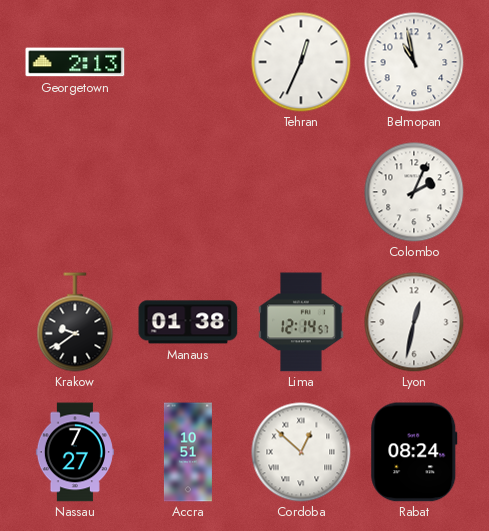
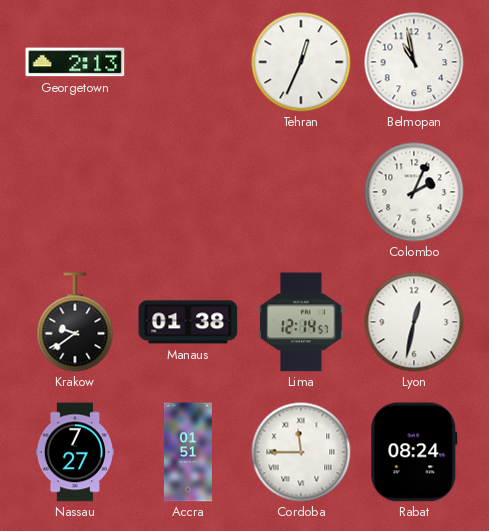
Accra: 10:51 -> 01:51 (188, 452)
Cordoba: 12:52 -> 11:45 (301, 452)
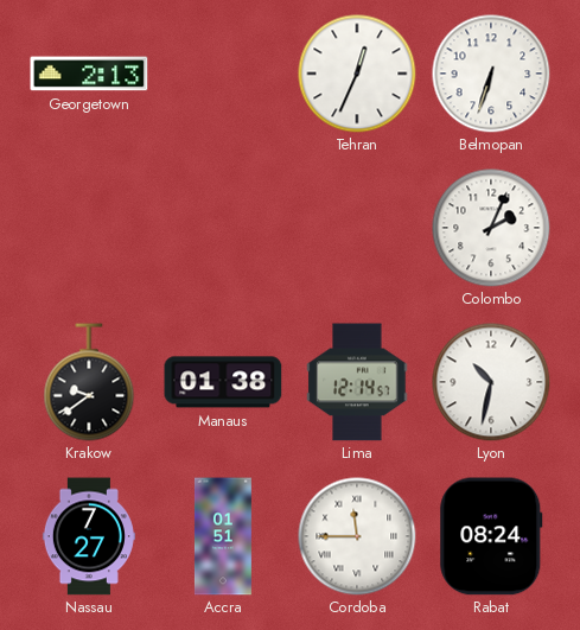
Belmopan: 10:58 -> 6:33 (491, 74)
Lyon: 12:32 -> 10:32 (491, 382)
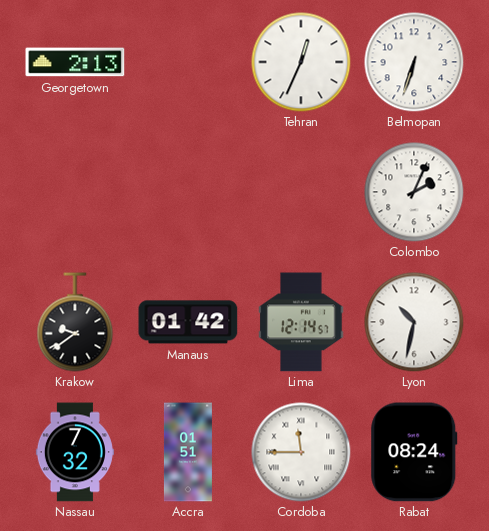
Manaus: 01:38 -> 01:42 (188, 322)
Nassau: 7:27 -> 7:32 (75, 452)
